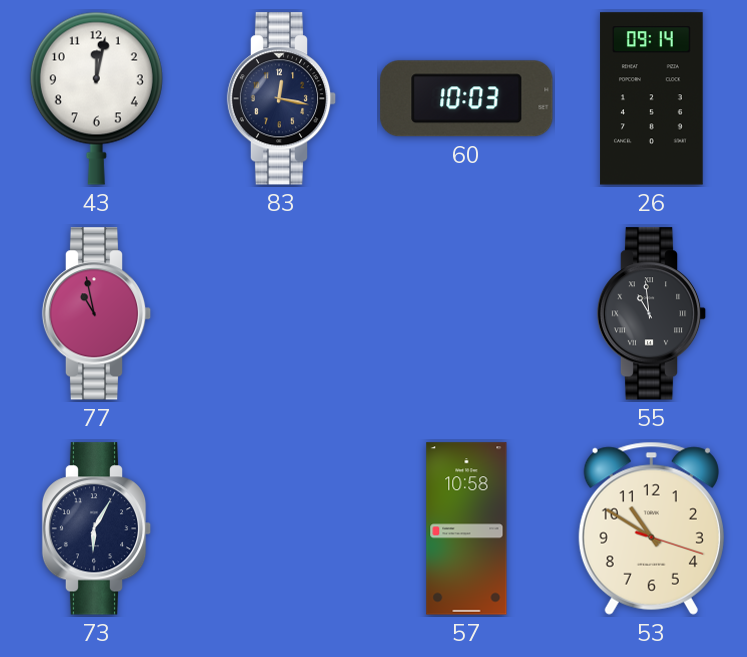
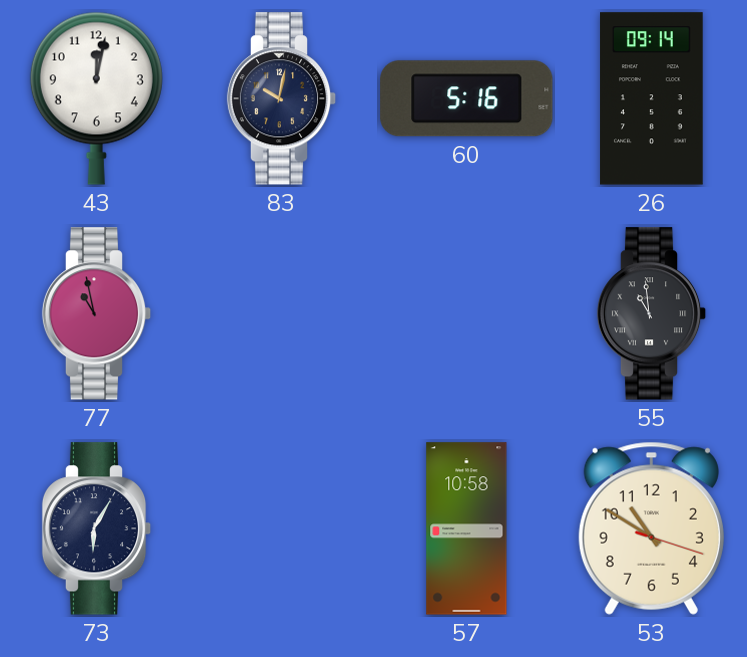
83: 12:17 -> 10:02 (282, 99)
60: 10:03 -> 5:16 (467, 99)
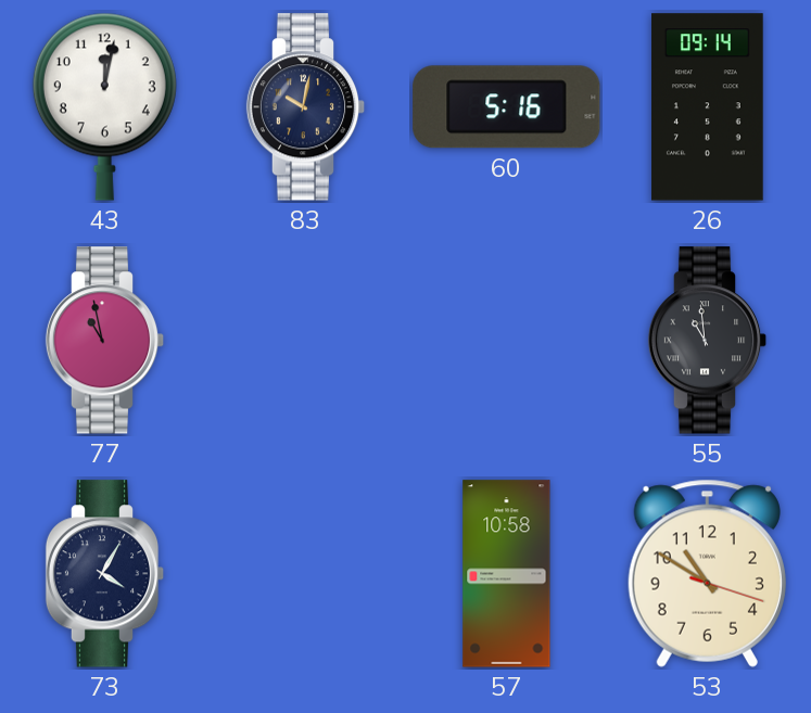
73: 6:05 -> 4:05 (105, 574)
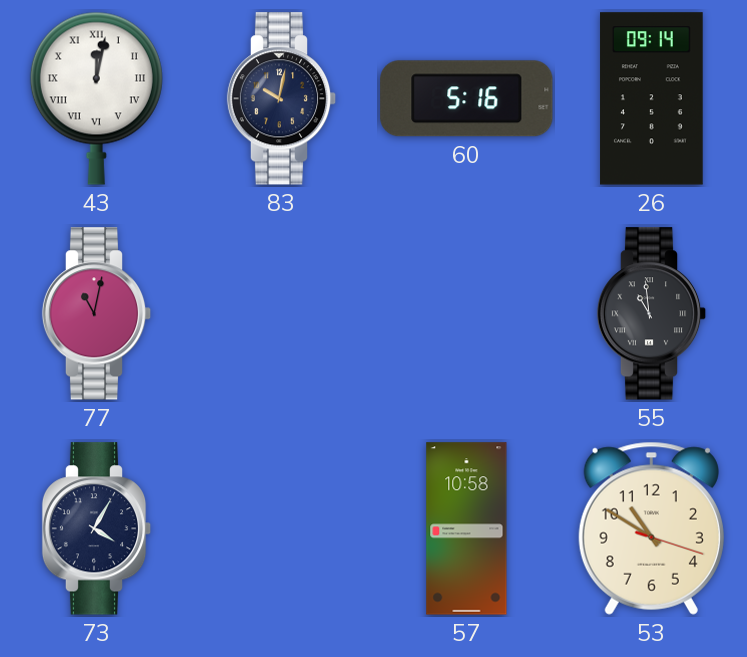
43 numerals: Arabic -> Roman (96, 98)
77: 10:58 -> 11:02 (97, 314)
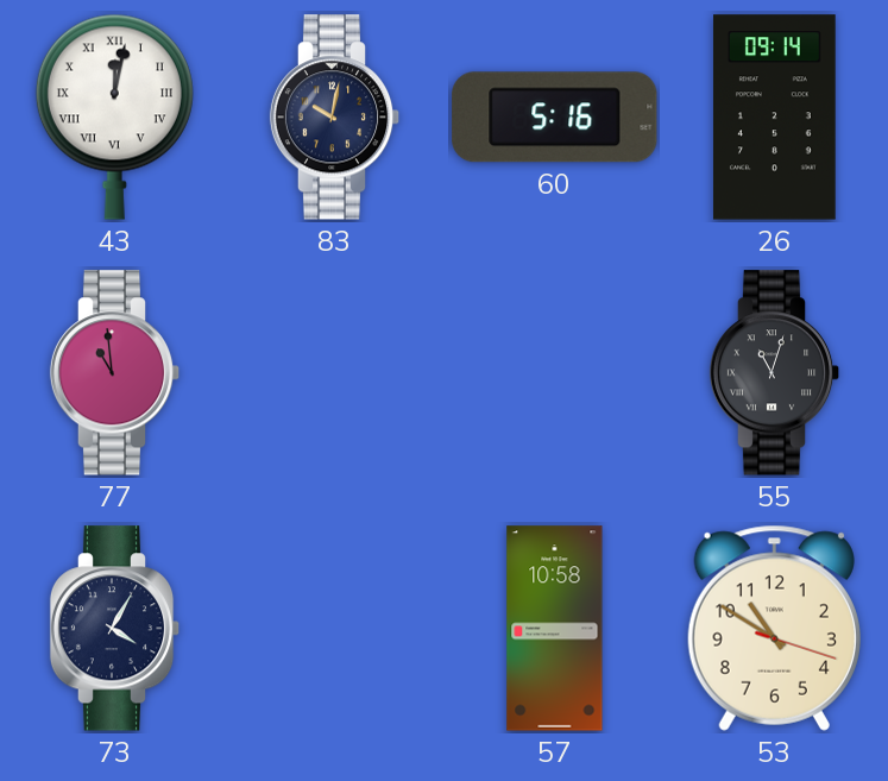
77: 11:02 -> 10:59 (115, 373)
55: 10:59 -> 11:03 (775, 373)
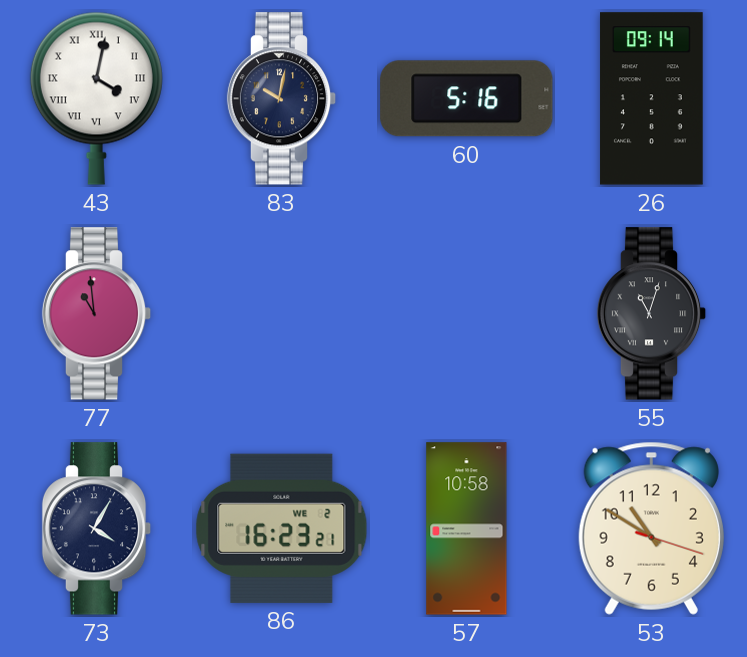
43: 12:02 -> 4:02 (96, 98)
86: none -> 16:23 (282, 528)
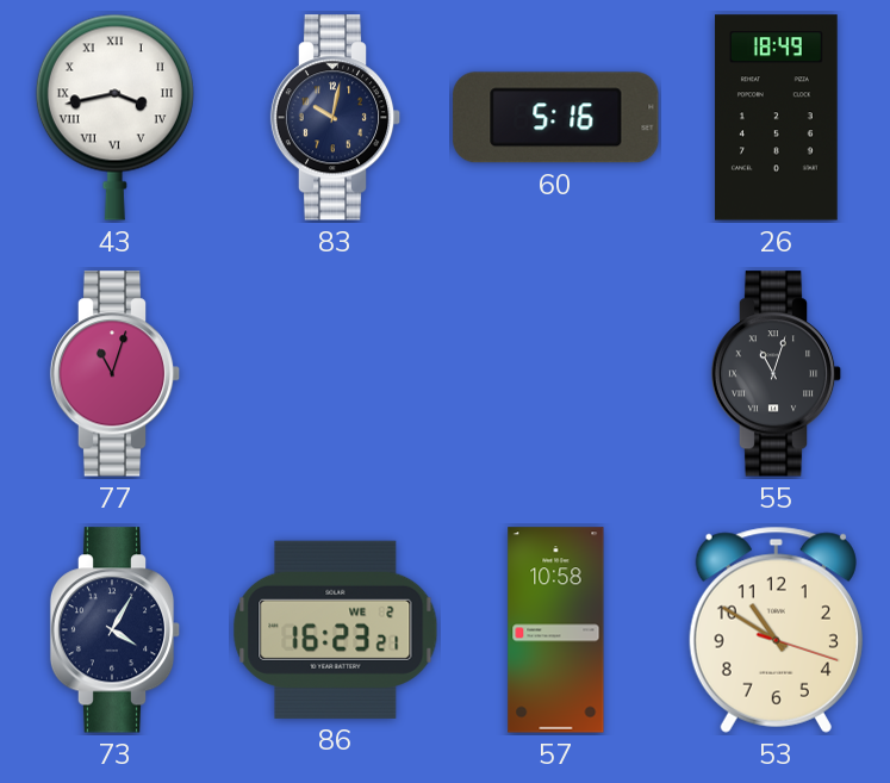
43: 4:02 -> 3:43 (114, 117)
26: 09:14 -> 18:49 (777, 118)
77: 10:59 -> 11:03 (116, 374)
